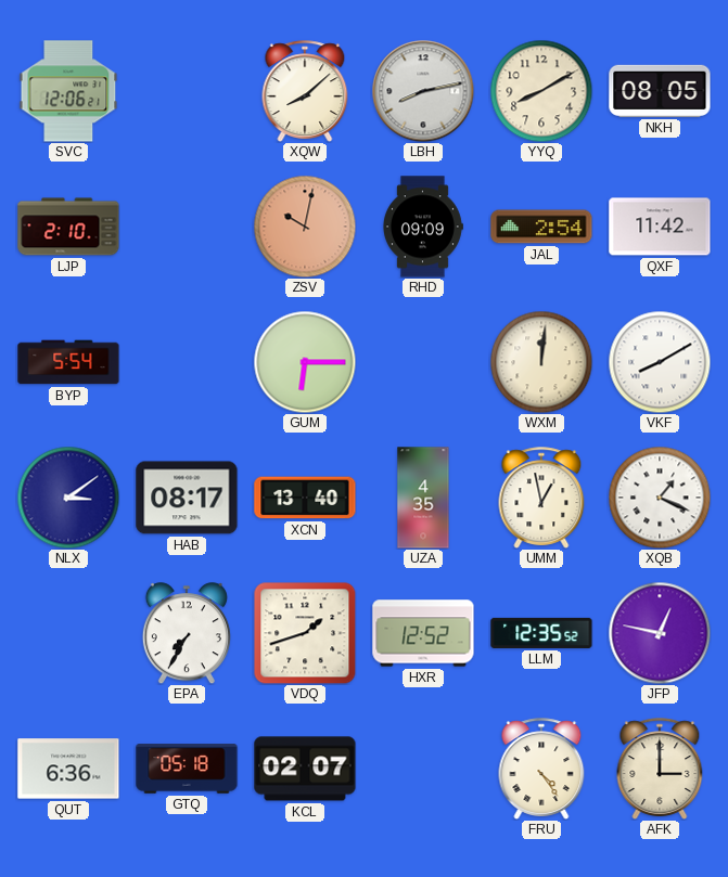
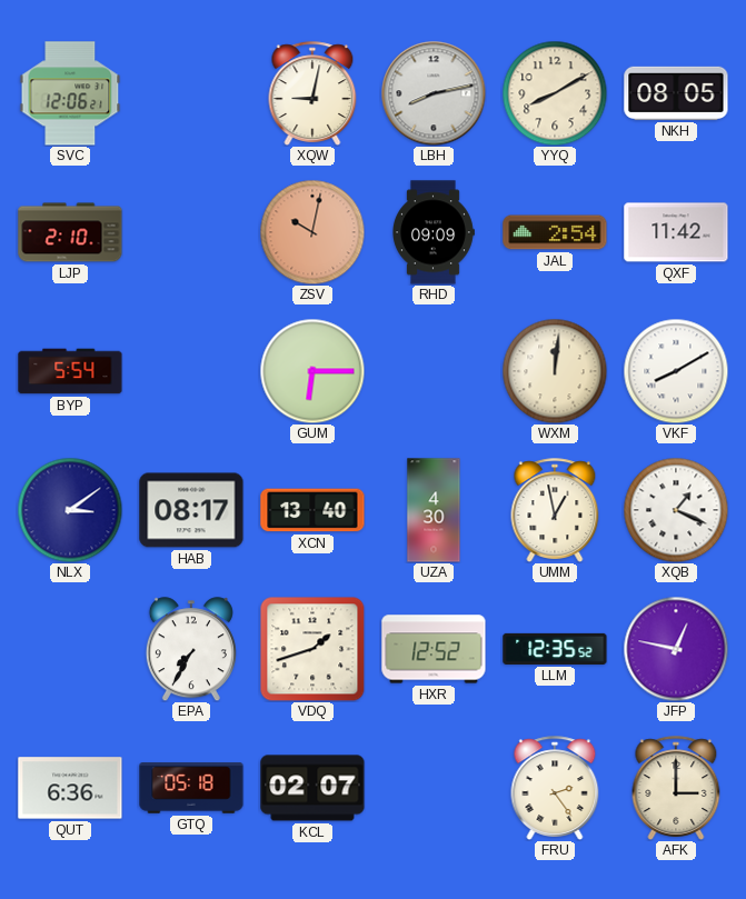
XQW: 8:08 -> 9:02 (312, 93)
UZA: 4:35 -> 4:30 (434, 510)
FRU: 4:24 -> 2:24 (555, 788)
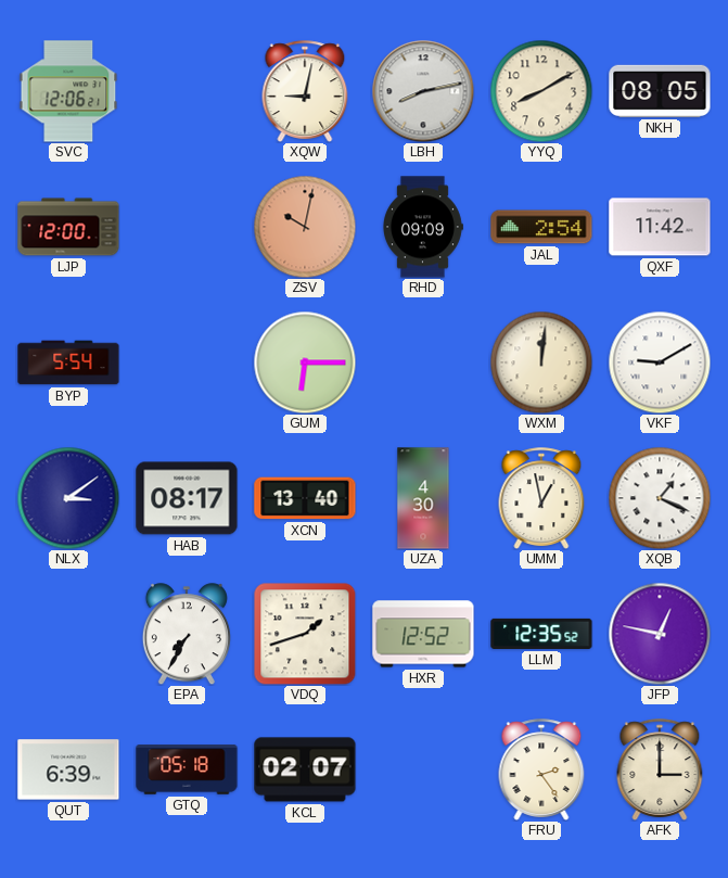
LJP: 2:10 -> 12:00 (68, 227)
VKF: 8:10 -> 9:10 (660, 362)
QUT: 6:36 -> 6:39 (68, 769)
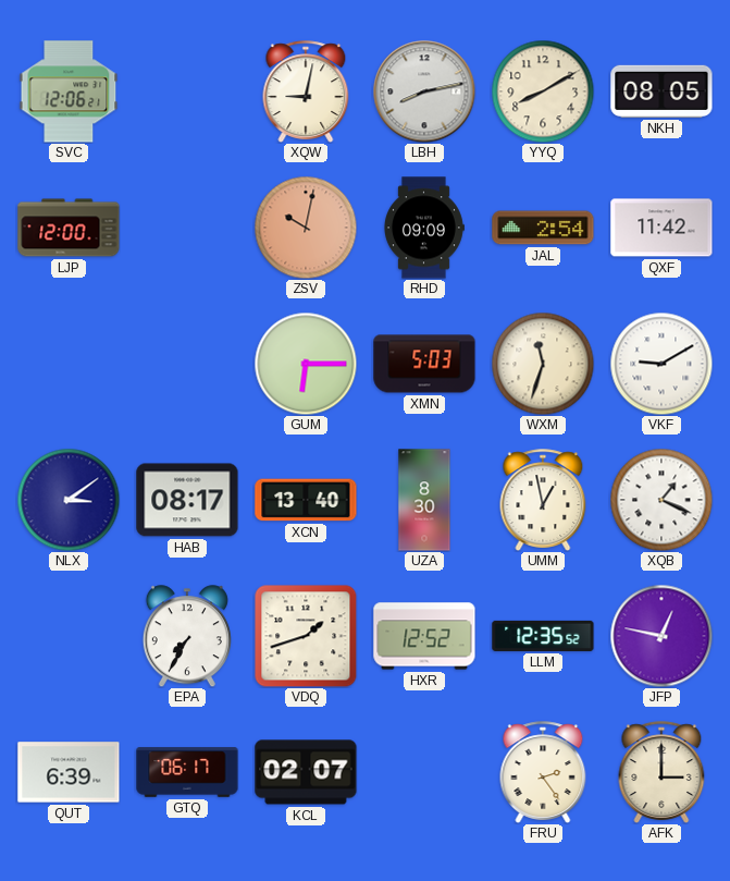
BYP: 5:54 -> none (68, 362)
XMN: none -> 5:03 (424, 364)
WXM: 12:01 -> 11:33 (543, 364)
UZA: 4:30 -> 8:30 (424, 500)
GTQ: 05:18 -> 06:17 (187, 772)
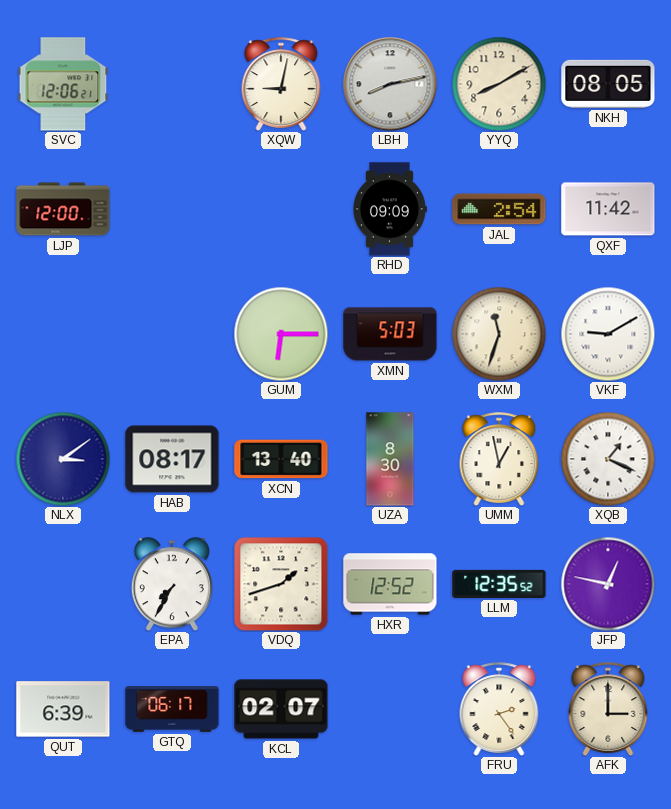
ZSV: 10:02 -> none (306, 228)
